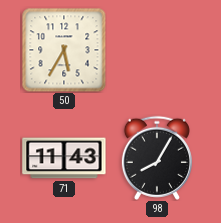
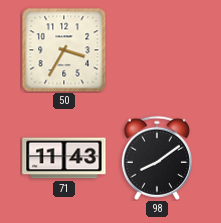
50: 5:35 -> 3:35 (64, 50)
98: 8:05 -> 8:09 (157, 158)
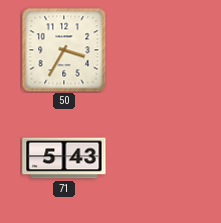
71: 11:43 -> 5:43 (64, 158)
98: 8:09 -> none (157, 158)
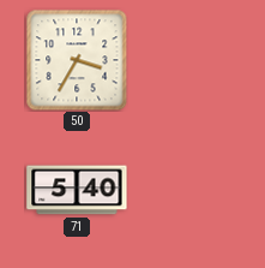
71: 5:43 -> 5:40 (77, 190)
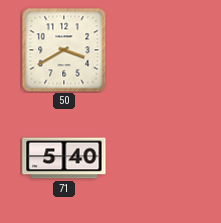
50: 3:35 -> 3:40 (64, 50)
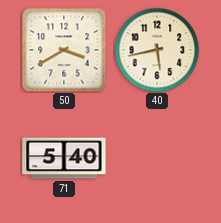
40: none -> 5:43 (157, 50)
